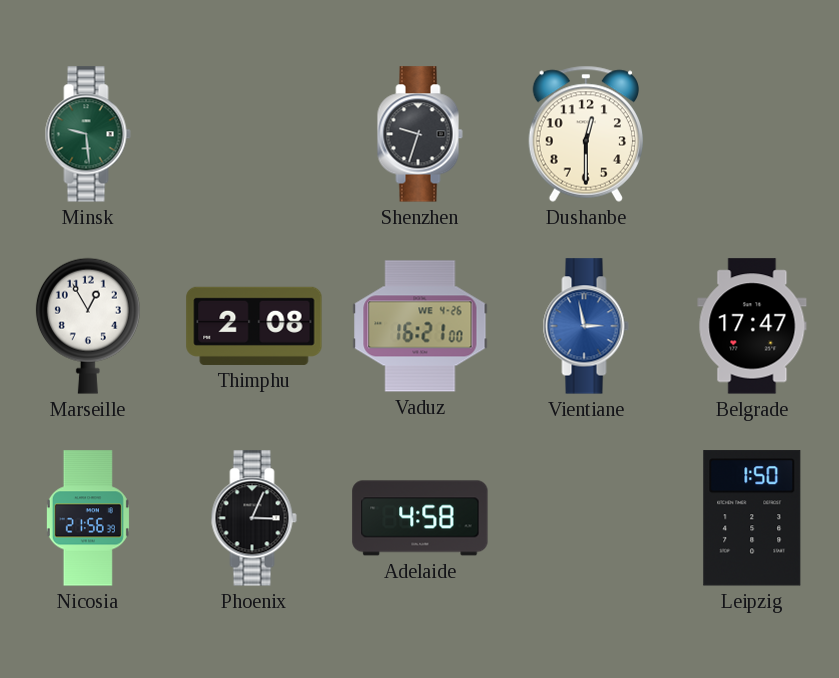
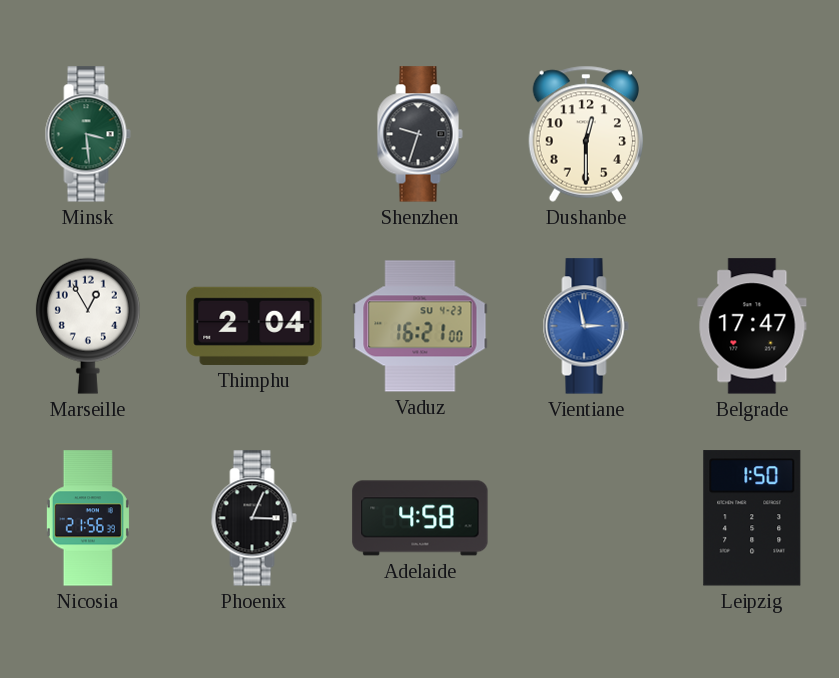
Minsk: 9:29 -> 3:29 (88, 134)
Thimphu: 2:08 -> 2:04 (254, 326)
Vaduz date: WE 4-26 -> SU 4-23 (420, 326)
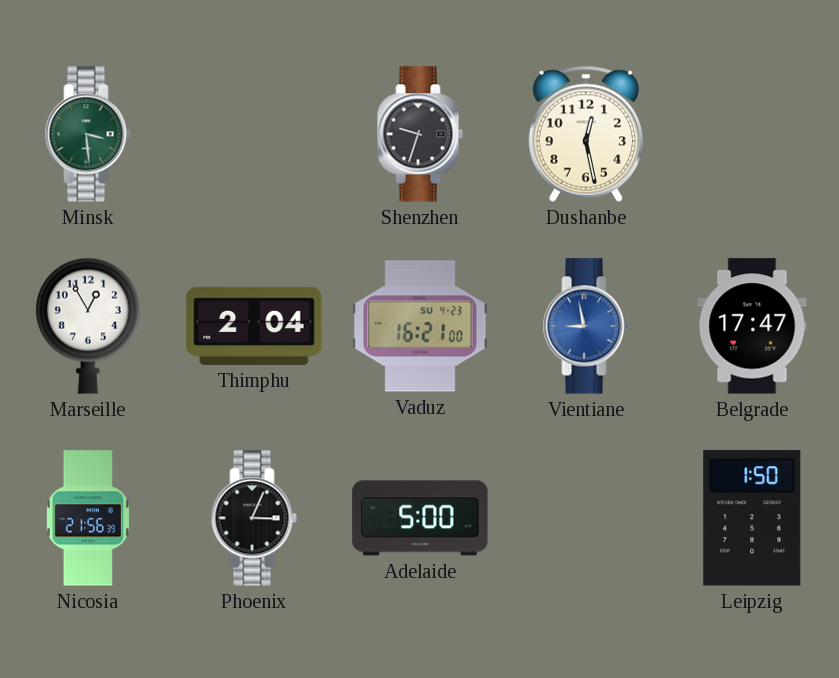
Dushanbe: 12:30 -> 12:28 (585, 134)
Vientiane: 2:58 -> 8:58 (586, 326)
Adelaide: 4:58 -> 5:00 (420, 518)
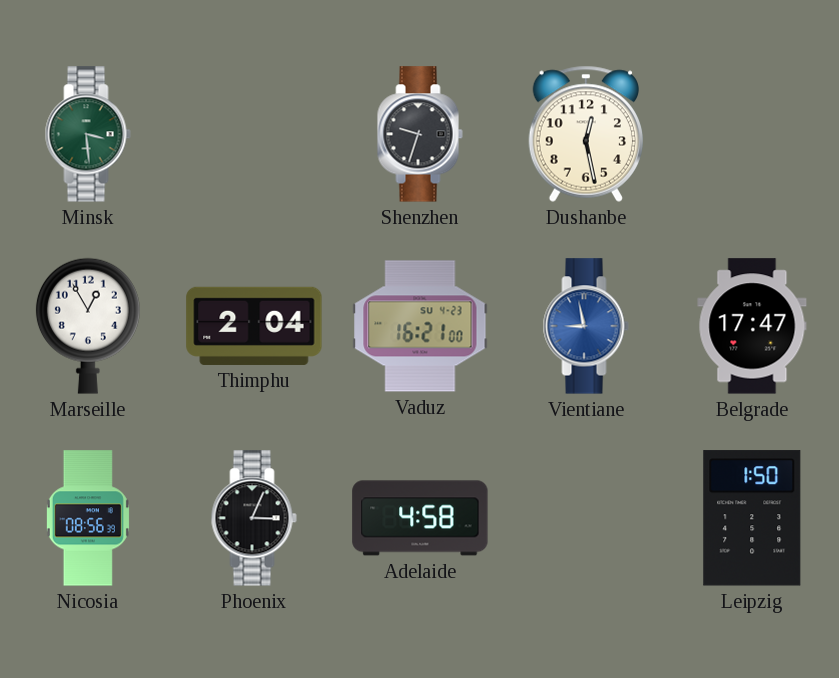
Nicosia: 21:56 -> 08:56 (88, 518)
Adelaide: 5:00 -> 4:58 (420, 518)
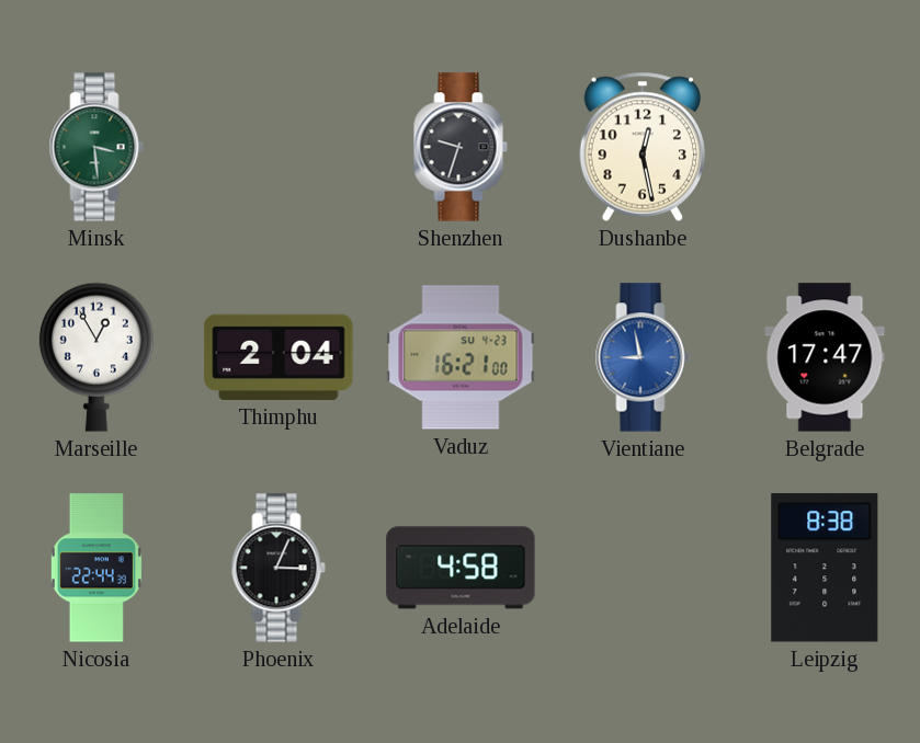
Nicosia: 08:56 -> 22:44 (96, 568)
Leipzig: 1:50 -> 8:38 (825, 568)
